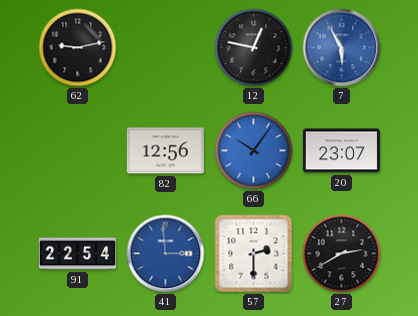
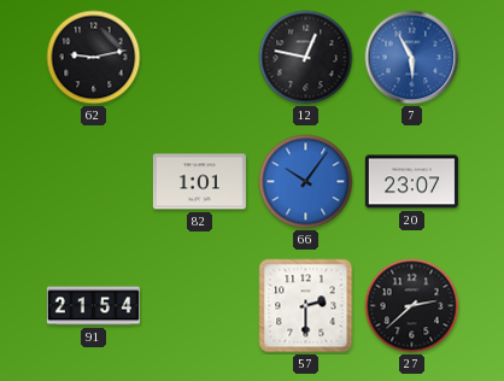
82: 12:56 -> 1:01 (199, 182)
91: 22:54 -> 21:54 (93, 306)
41: 2:59 -> none (166, 254)
27: 2:40 -> 2:38 (412, 306)
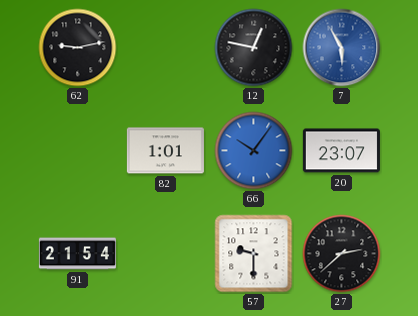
57: 2:30 -> 9:30 (254, 254)
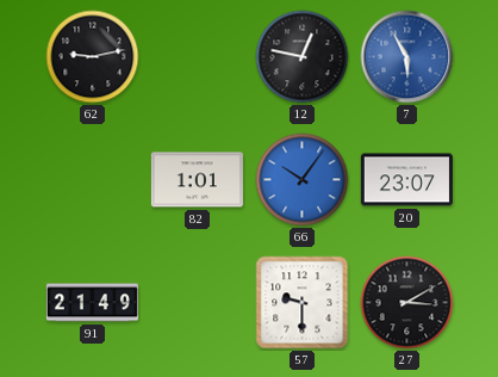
91: 21:54 -> 21:49 (92, 303)
27: 2:38 -> 3:10 (407, 303)
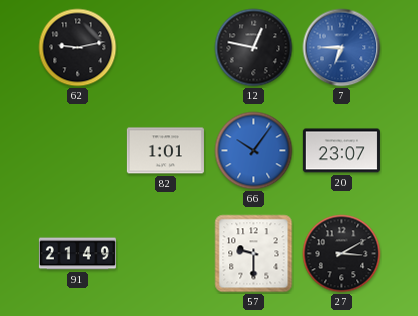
7: 5:55 -> 6:45 (342, 48)
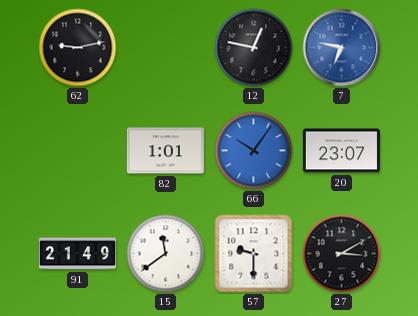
7: 6:45 -> 6:47 (342, 48)
15: none -> 11:39 (166, 254)
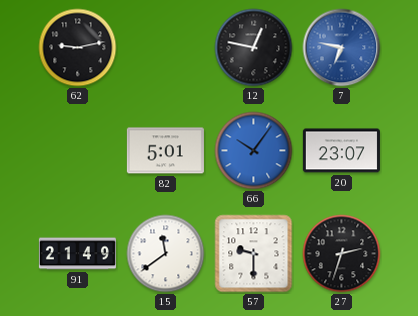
82: 1:01 -> 5:01 (165, 151)
27: 3:10 -> 2:33 (342, 254)
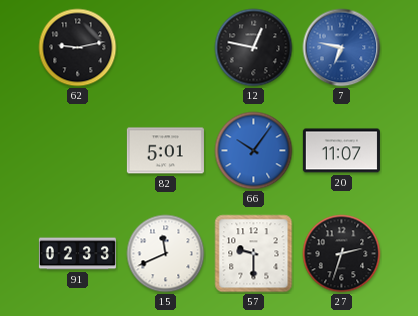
20: 23:07 -> 11:07 (341, 151)
91: 21:49 -> 02:33 (77, 254)
15: 11:39 -> 11:41 (166, 254)
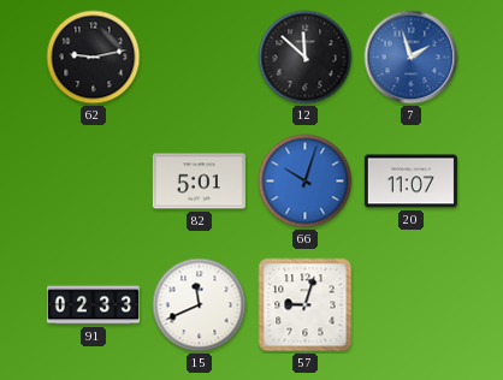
12: 12:47 -> 11:52 (306, 58)
7: 6:47 -> 1:57 (412, 58)
66: 10:06 -> 10:03 (306, 182)
57: 9:30 -> 9:03 (306, 305)
27: 2:33 -> none (342, 254)
